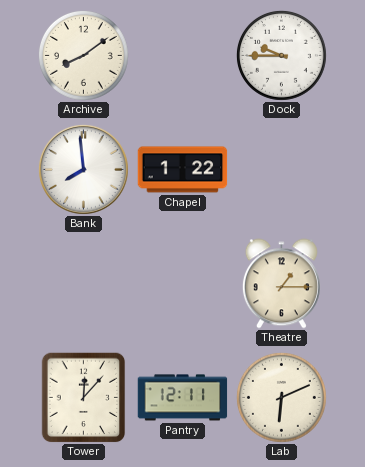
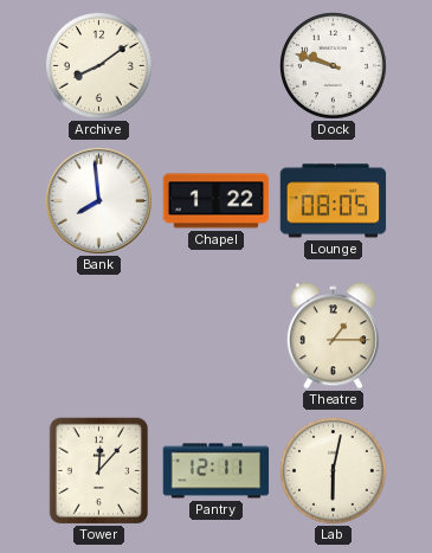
Dock: 9:45 -> 9:48 (333, 65)
Lounge: none -> 08:05 (334, 201)
Lab: 6:11 -> 6:02 (333, 470)
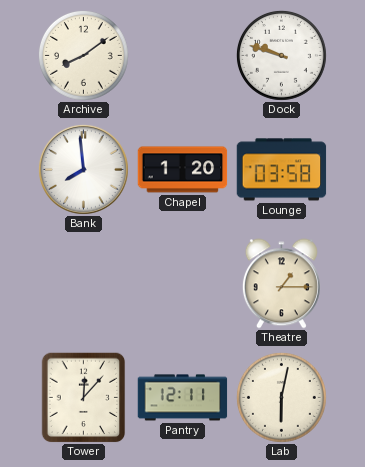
Chapel: 1:22 -> 1:20 (183, 170)
Lounge: 08:05 -> 03:58 (282, 170)
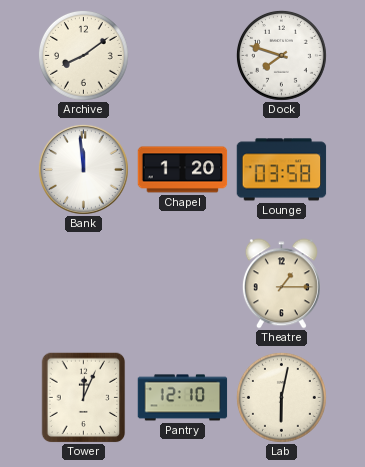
Dock: 9:48 -> 7:48 (281, 55)
Bank: 7:59 -> 11:59 (83, 169)
Tower: 12:07 -> 12:04 (84, 398)
Pantry: 12:11 -> 12:10 (183, 398)
